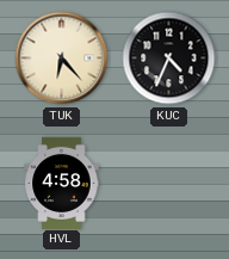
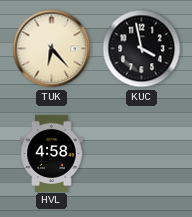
KUC: 4:34 -> 3:58 (142, 49)
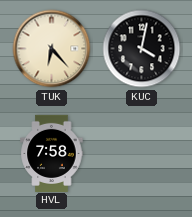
KUC: 3:58 -> 4:02 (142, 49)
HVL: 4:58 -> 7:58 (52, 153)
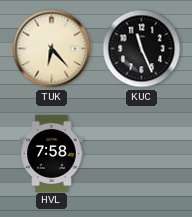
KUC: 4:02 -> 11:26 (142, 49)
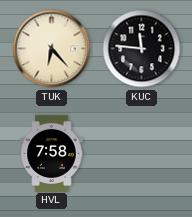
KUC: 11:26 -> 11:46 (142, 49)
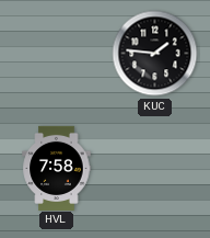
TUK: 6:23 -> none (52, 49)
KUC: 11:46 -> 1:46 (155, 54)
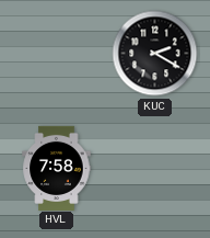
KUC: 1:46 -> 2:20 (155, 54)
